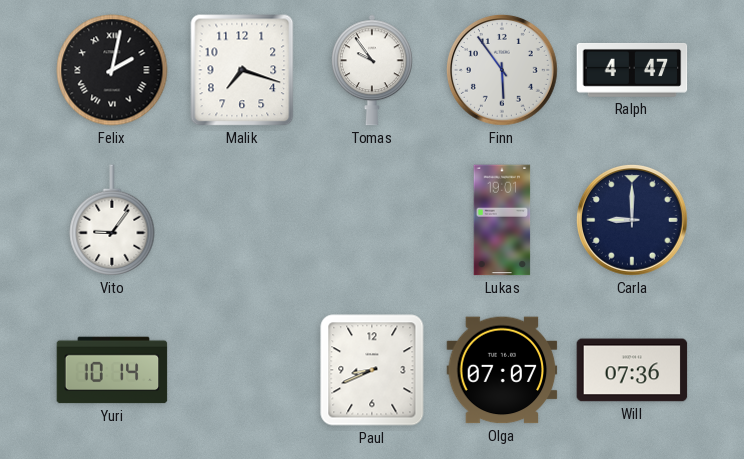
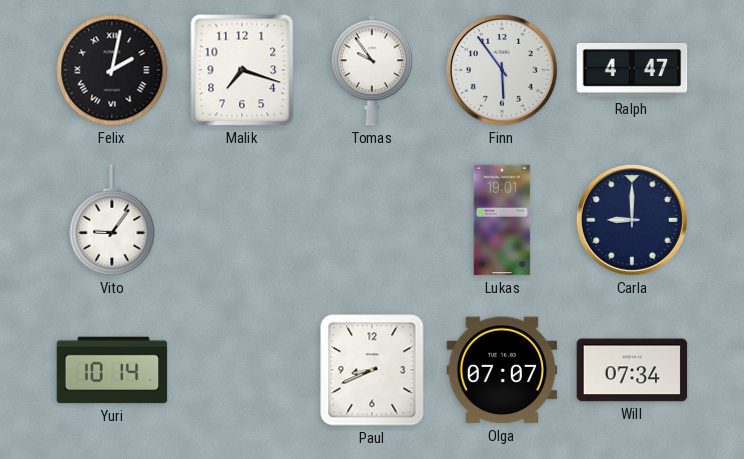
Will: 07:36 -> 07:34 (632, 370)
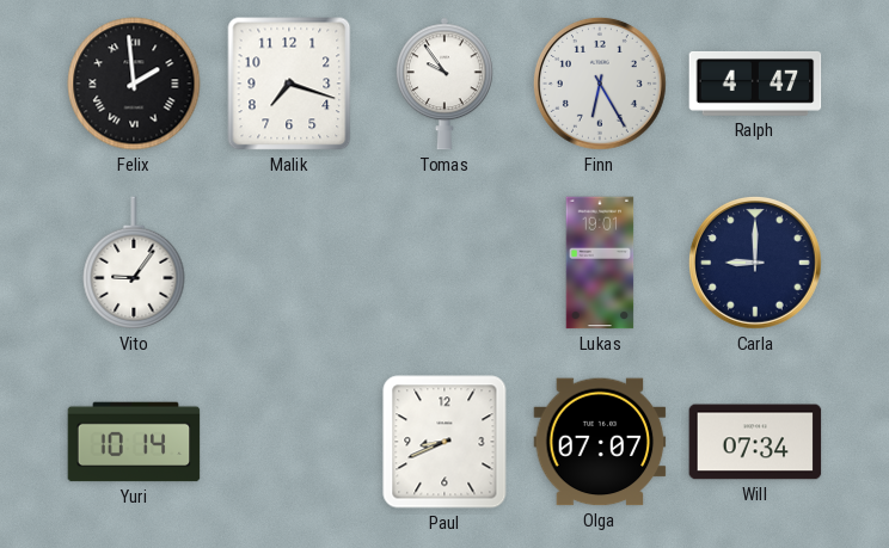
Felix: 2:02 -> 1:59 (134, 84)
Finn: 5:54 -> 6:25 (600, 84)
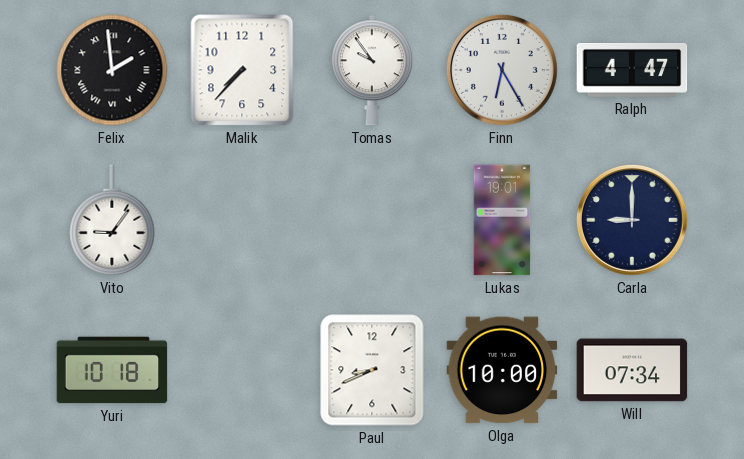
Malik: 7:18 -> 7:37 (242, 70)
Yuri: 10:14 -> 10:18 (112, 370)
Olga: 07:07 -> 10:00 (502, 370)
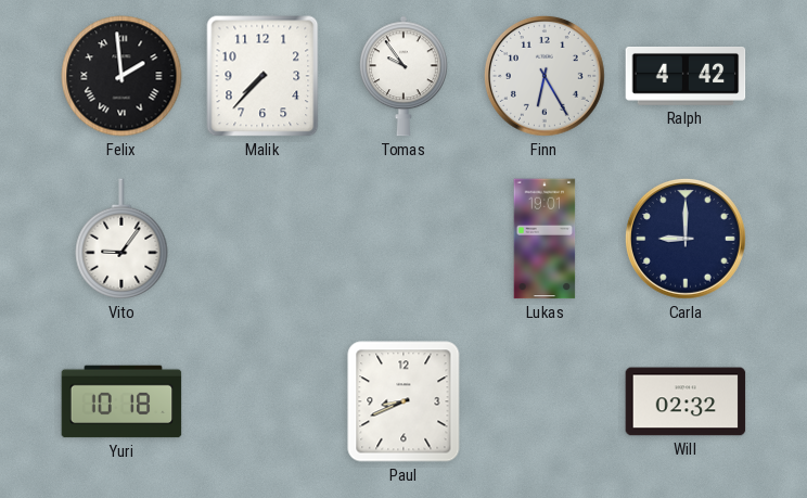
Ralph: 4:47 -> 4:42 (686, 76)
Olga: 10:00 -> none (502, 370)
Will: 07:34 -> 02:32 (686, 401)
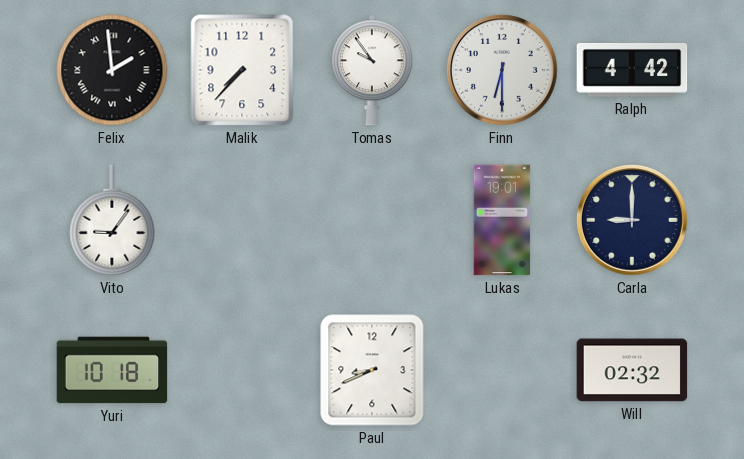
Finn: 6:25 -> 6:30 (502, 70)
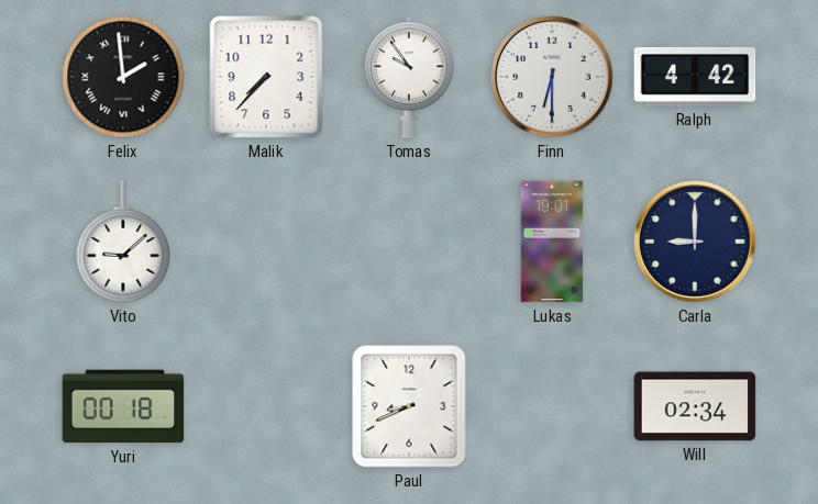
Vito: 9:06 -> 9:08 (123, 242)
Yuri: 10:18 -> 00:18 (123, 406)
Will: 02:32 -> 02:34 (695, 406)
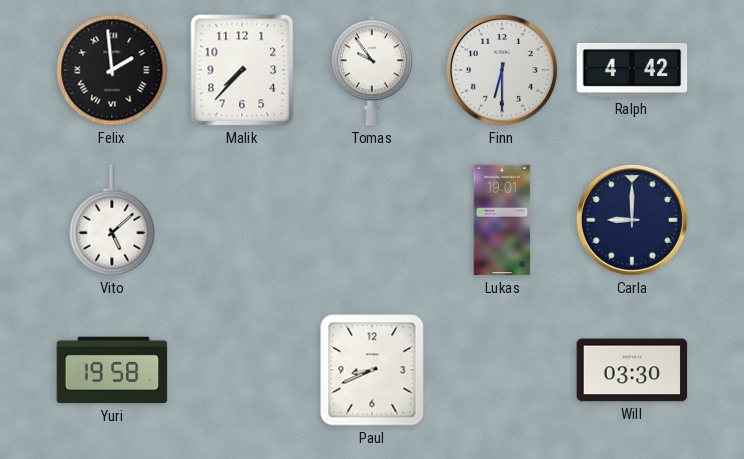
Vito: 9:08 -> 5:08 (112, 220)
Yuri: 00:18 -> 19:58 (112, 370)
Will: 02:34 -> 03:30 (632, 370)
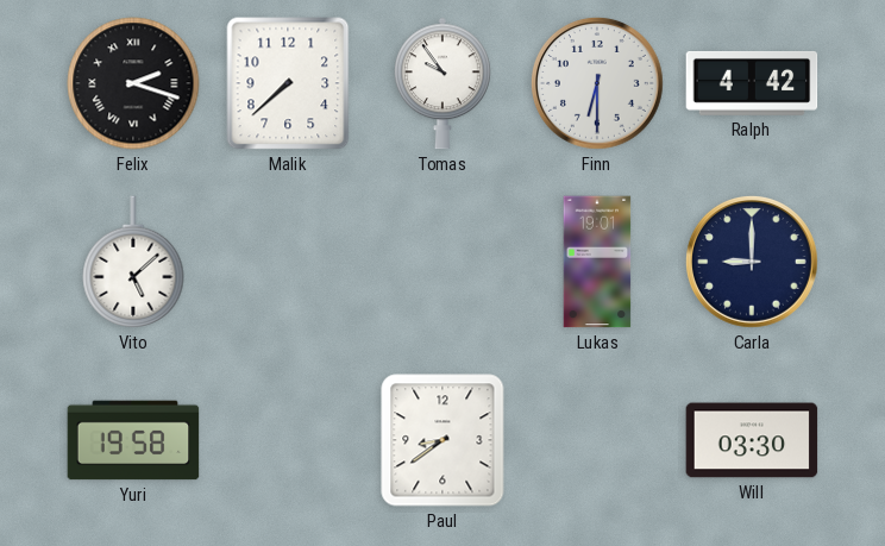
Felix: 1:59 -> 2:18 (133, 83)
Malik: 7:37 -> 7:38 (288, 83)
Paul: 8:41 -> 8:39 (442, 440)
